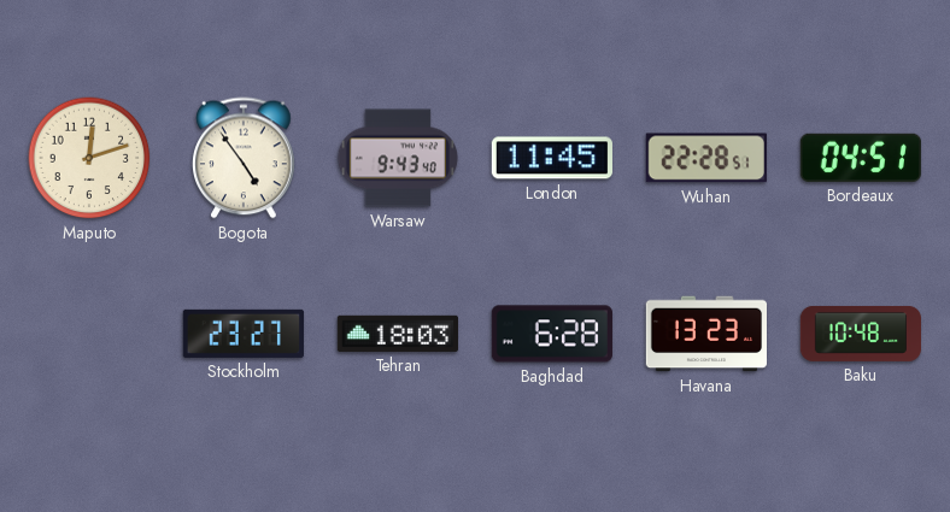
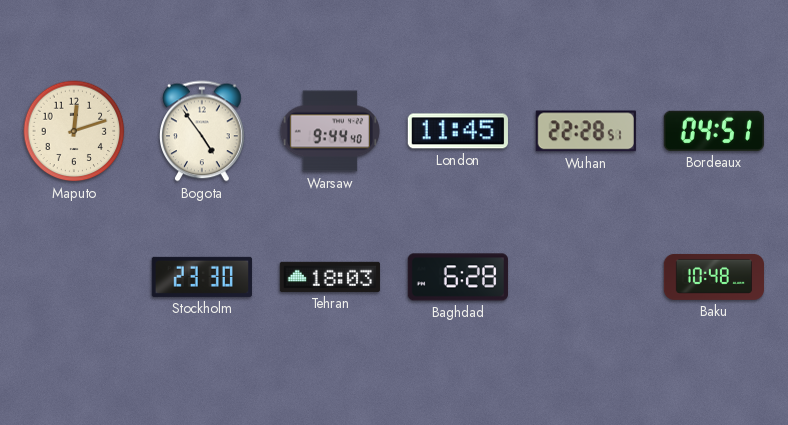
Warsaw: 9:43 -> 9:44 (330, 131)
Stockholm: 23:27 -> 23:30 (202, 277)
Havana: 13:23 -> none (705, 334)
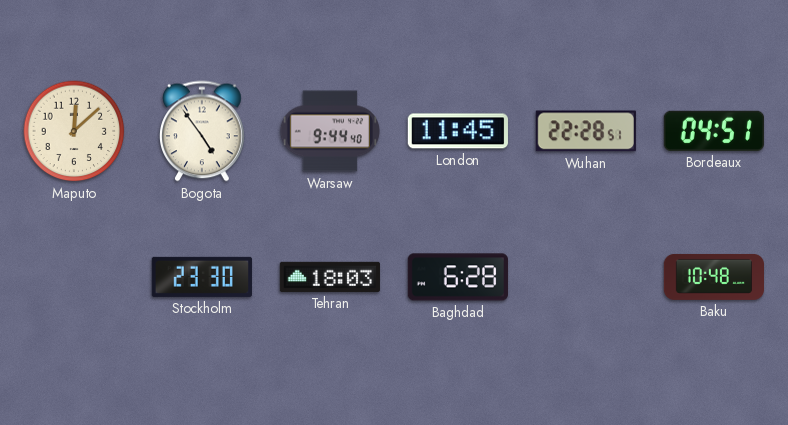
Maputo: 12:12 -> 12:08 (74, 131)
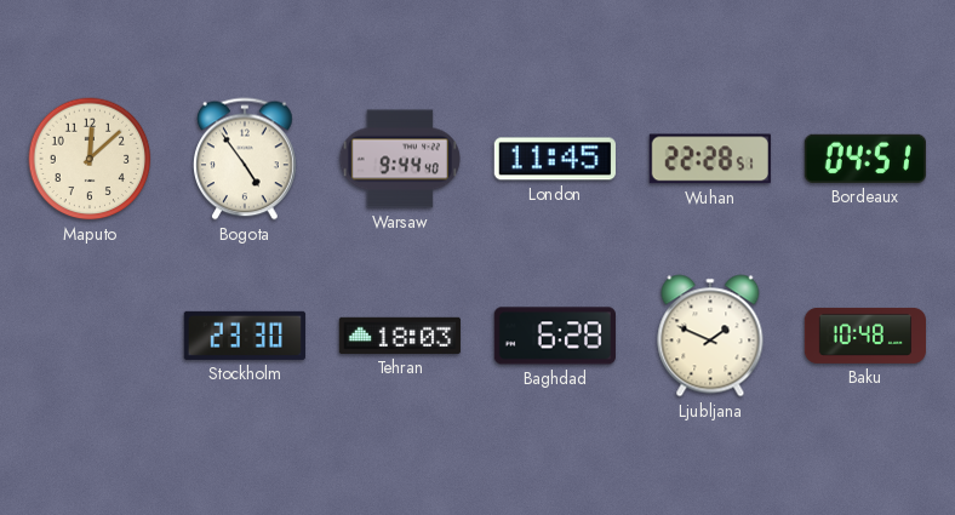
Ljubljana: none -> 1:49 (710, 336)
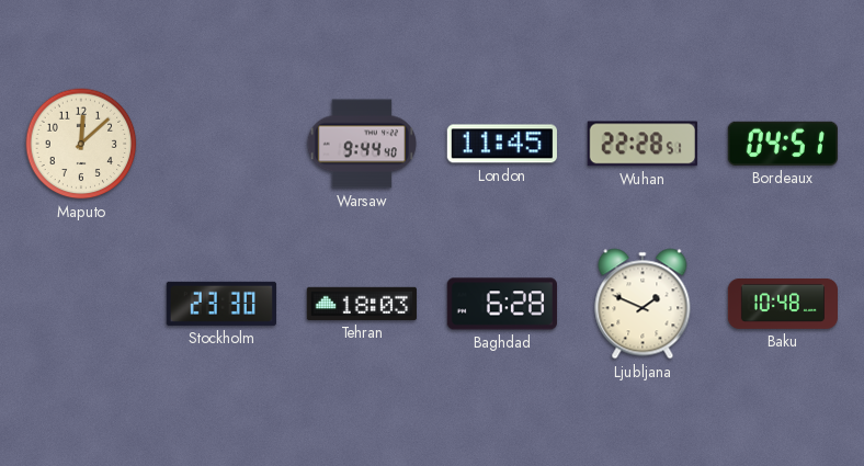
Bogota: 4:54 -> none (246, 159)
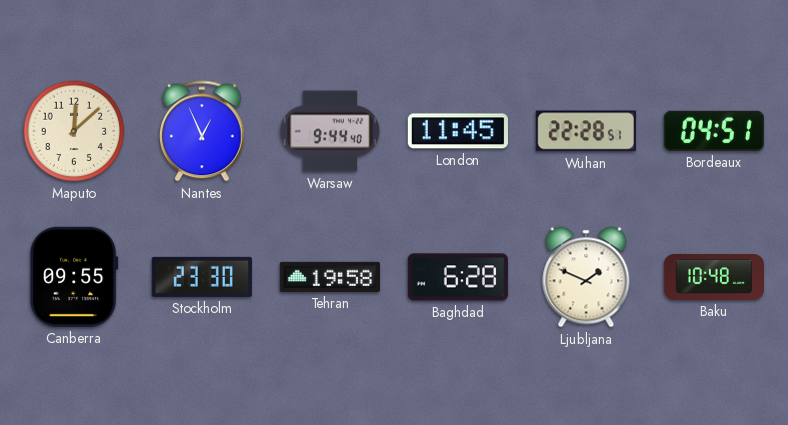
Nantes: none -> 12:56 (203, 131)
Canberra: none -> 09:55 (75, 277)
Tehran: 18:03 -> 19:58 (330, 277)
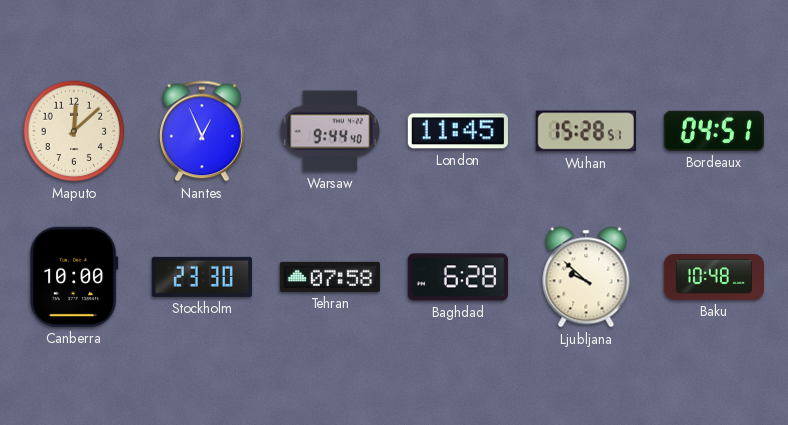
Wuhan: 22:28 -> 15:28 (586, 131)
Canberra: 09:55 -> 10:00 (75, 277)
Tehran: 19:58 -> 07:58 (330, 277)
Ljubljana: 1:49 -> 9:52 (586, 277)
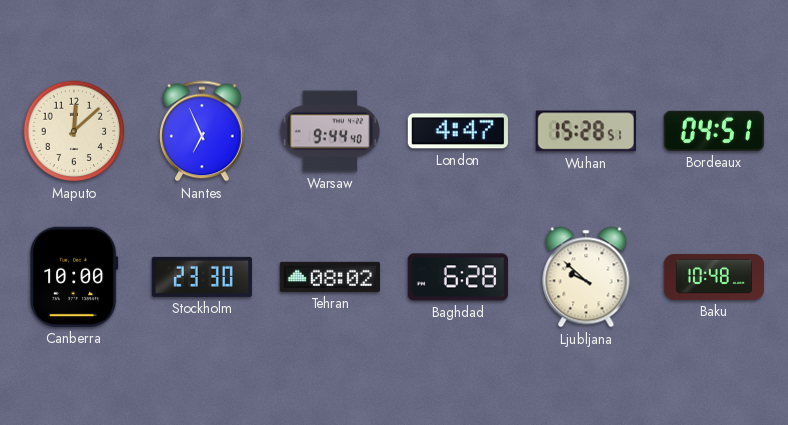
Nantes: 12:56 -> 6:56 (203, 131)
London: 11:45 -> 4:47 (458, 131)
Tehran: 07:58 -> 08:02 (330, 277)
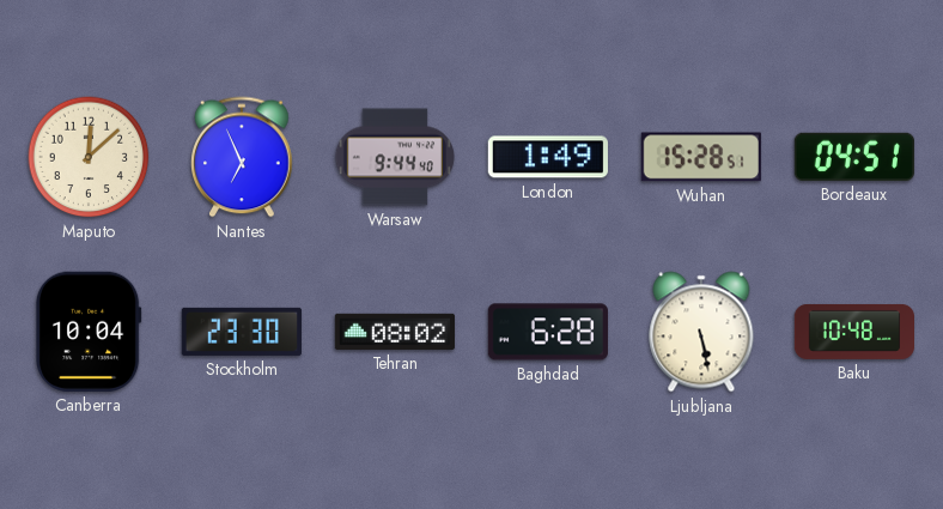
London: 4:47 -> 1:49 (548, 157)
Canberra: 10:00 -> 10:04 (90, 332)
Ljubljana: 9:52 -> 5:28 (701, 332)
